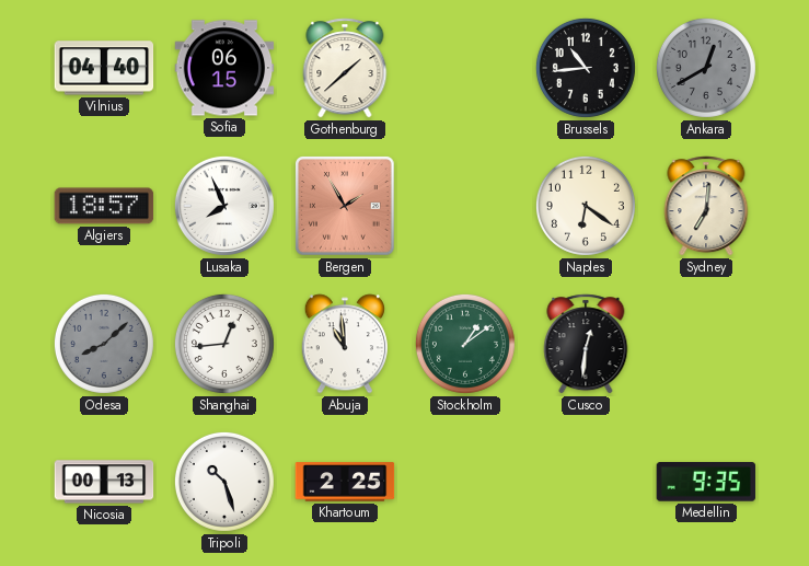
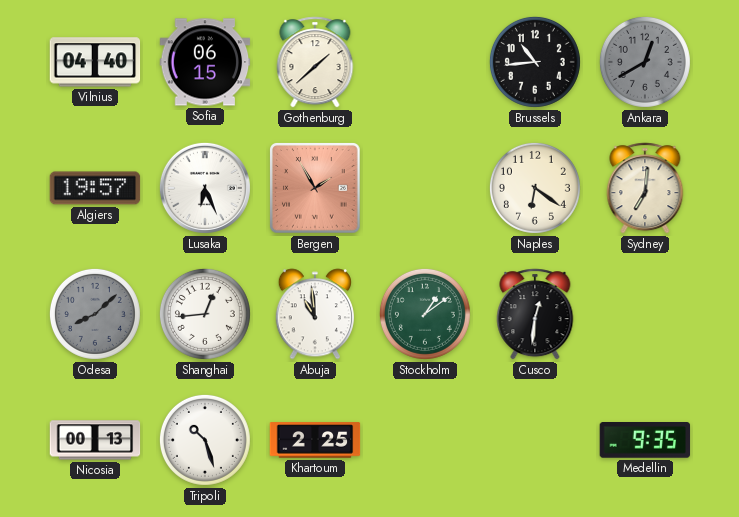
Algiers: 18:57 -> 19:57 (95, 188)
Lusaka: 7:56 -> 6:26 (205, 188)
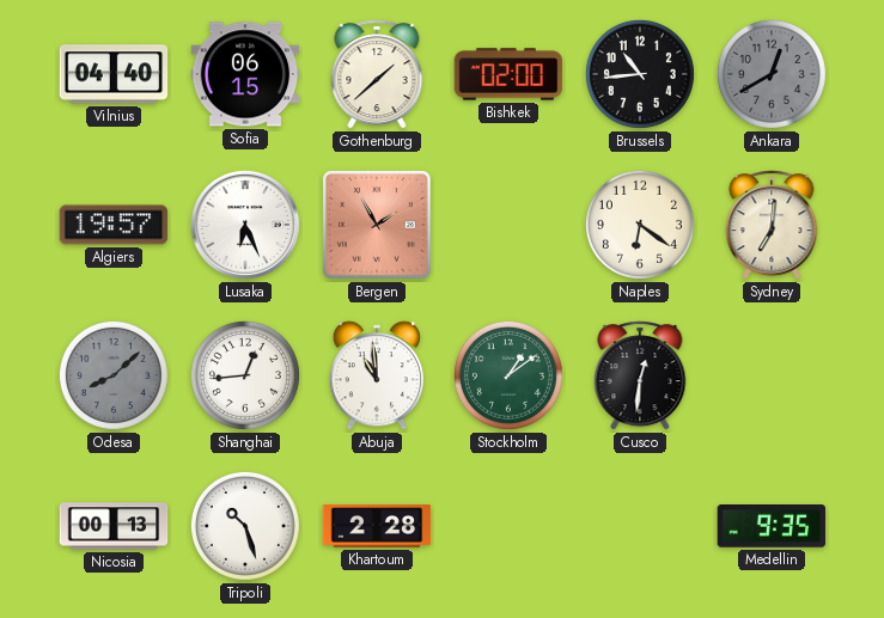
Bishkek: none -> 02:00 (508, 74)
Khartoum: 2:25 -> 2:28 (377, 526)
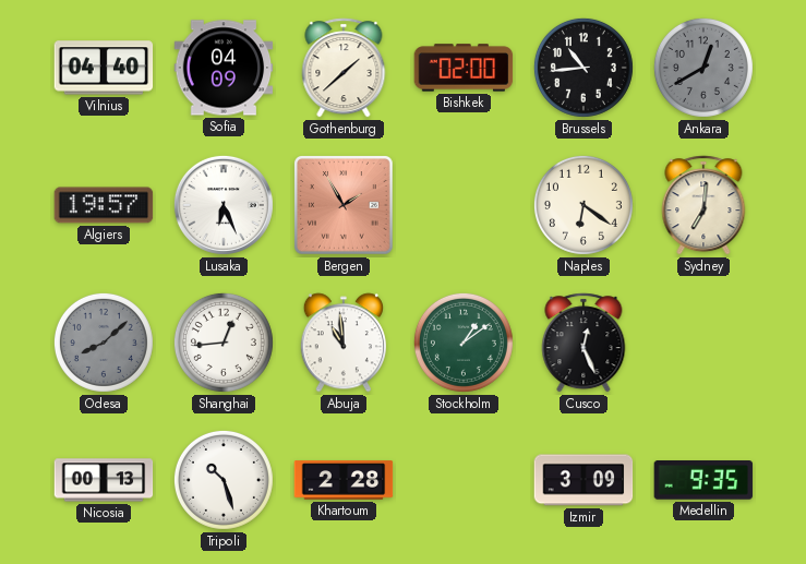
Sofia: 06:15 -> 04:09 (224, 68)
Cusco: 12:31 -> 12:26 (584, 343)
Izmir: none -> 3:09 (584, 480)
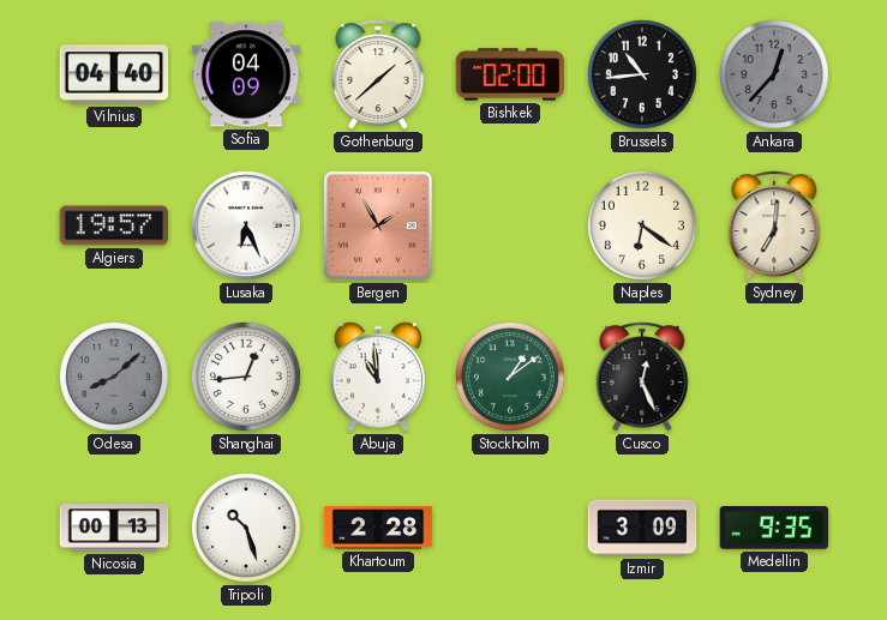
Ankara: 12:40 -> 12:37 (774, 74)
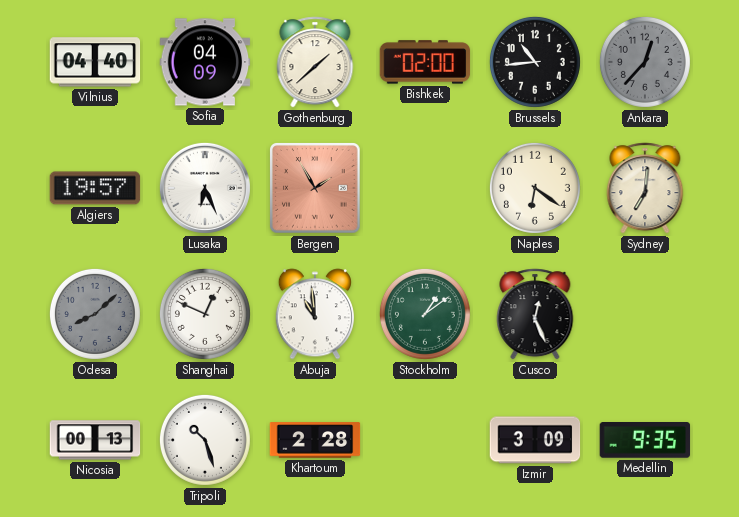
Shanghai: 12:44 -> 12:49 (205, 314)
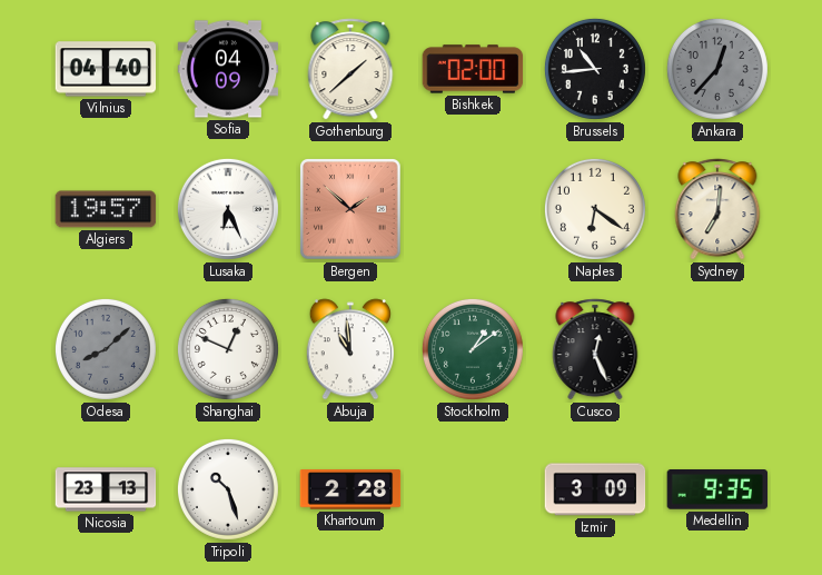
Bergen: 1:55 -> 1:52 (351, 210)
Nicosia: 00:13 -> 23:13 (106, 489)
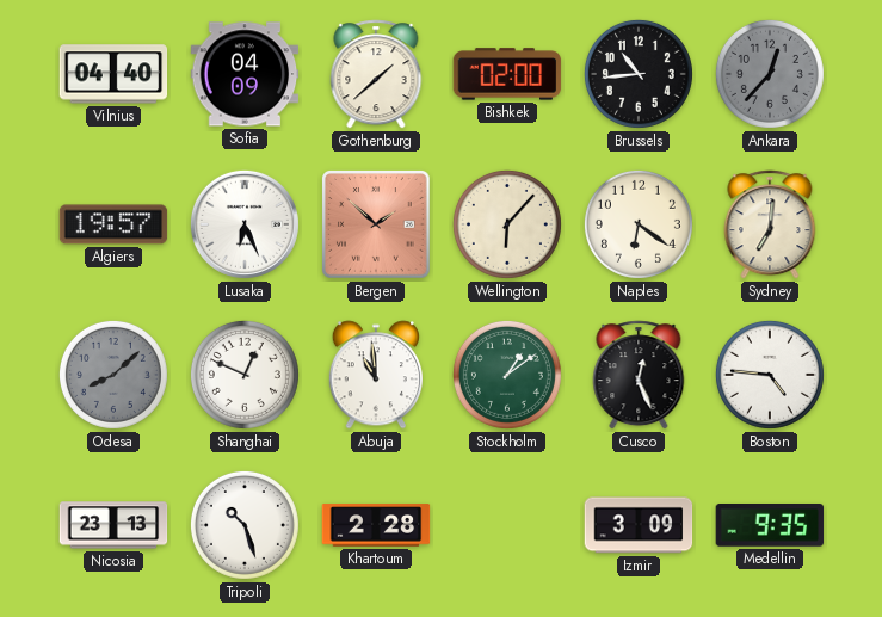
Wellington: none -> 6:07 (507, 224)
Boston: none -> 4:46 (770, 375)
